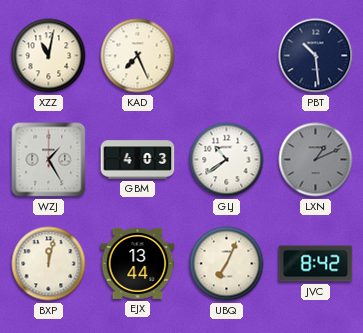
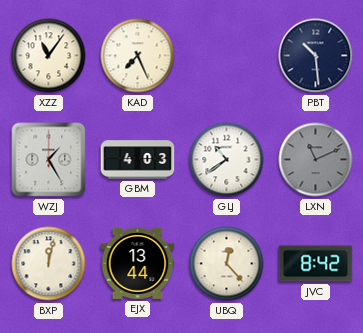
XZZ: 11:02 -> 11:06 (49, 56)
LXN: 1:11 -> 11:11 (316, 160)
UBQ: 7:04 -> 12:23 (227, 264)
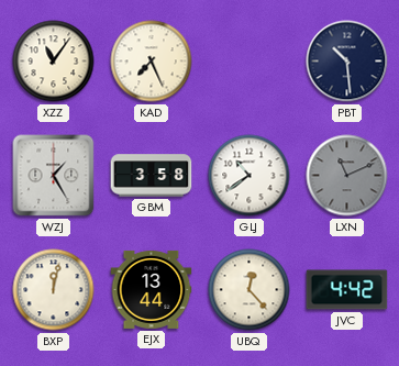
GBM: 4:03 -> 3:58 (152, 176)
JVC: 8:42 -> 4:42 (347, 290)
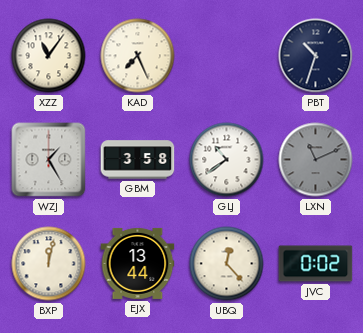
PBT: 10:29 -> 10:33 (316, 56)
JVC: 4:42 -> 0:02 (316, 264)
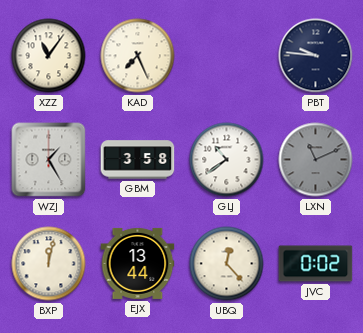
PBT: 10:33 -> 9:46 (316, 56)
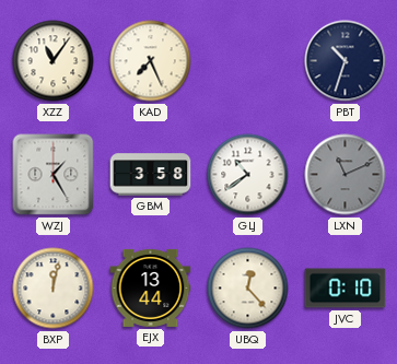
PBT: 9:46 -> 10:33 (346, 61)
JVC: 0:02 -> 0:10 (346, 289)
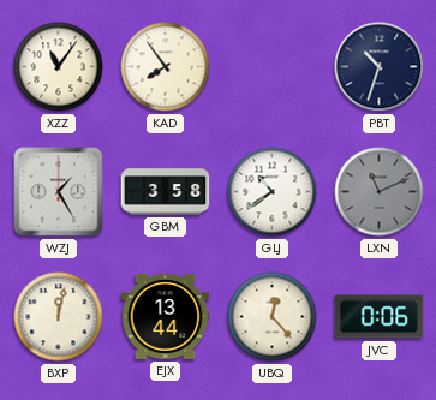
KAD: 7:26 -> 7:54 (166, 67)
JVC: 0:10 -> 0:06 (380, 317)
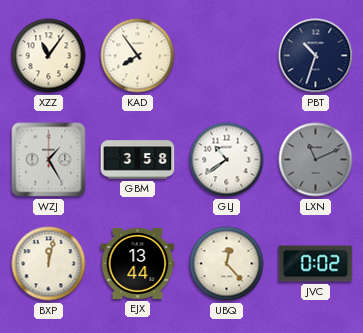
JVC: 0:06 -> 0:02 (316, 264)
